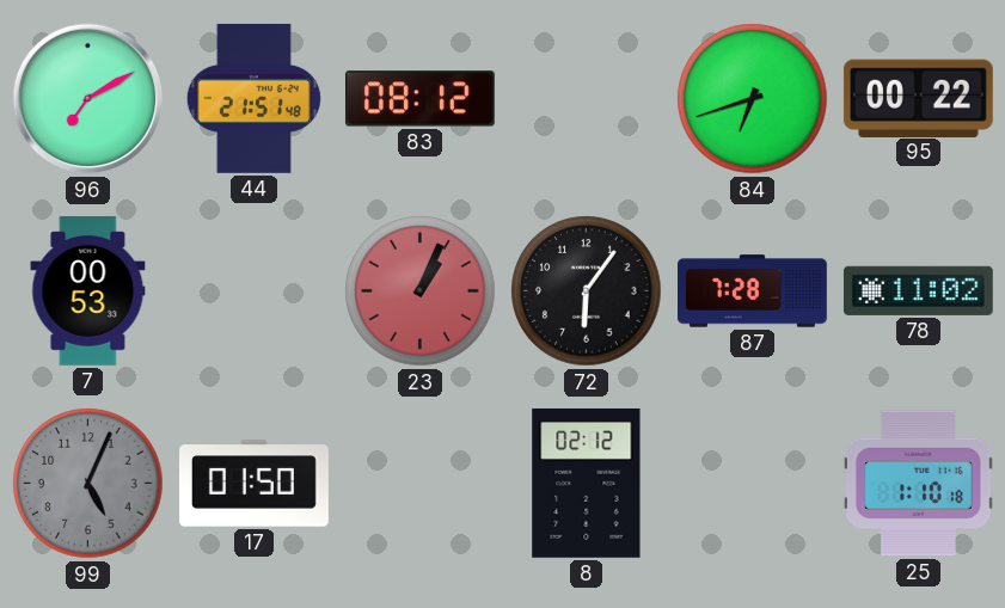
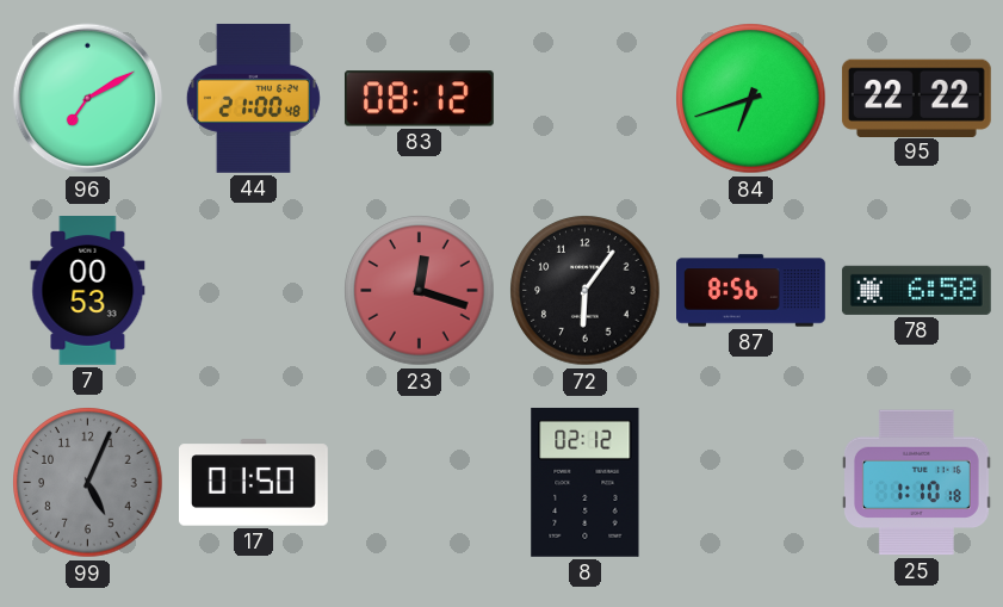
44: 21:51 -> 21:00 (253, 99)
95: 00:22 -> 22:22 (916, 98)
23: 1:04 -> 12:18 (420, 291)
87: 7:28 -> 8:56 (751, 291)
78: 11:02 -> 6:58 (916, 290)
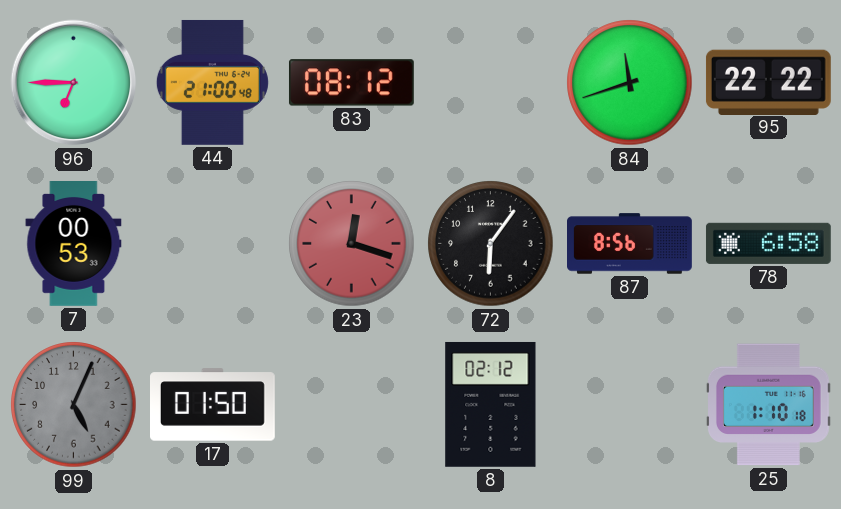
96: 7:10 -> 6:45 (74, 83)
84: 6:42 -> 11:42 (630, 83)
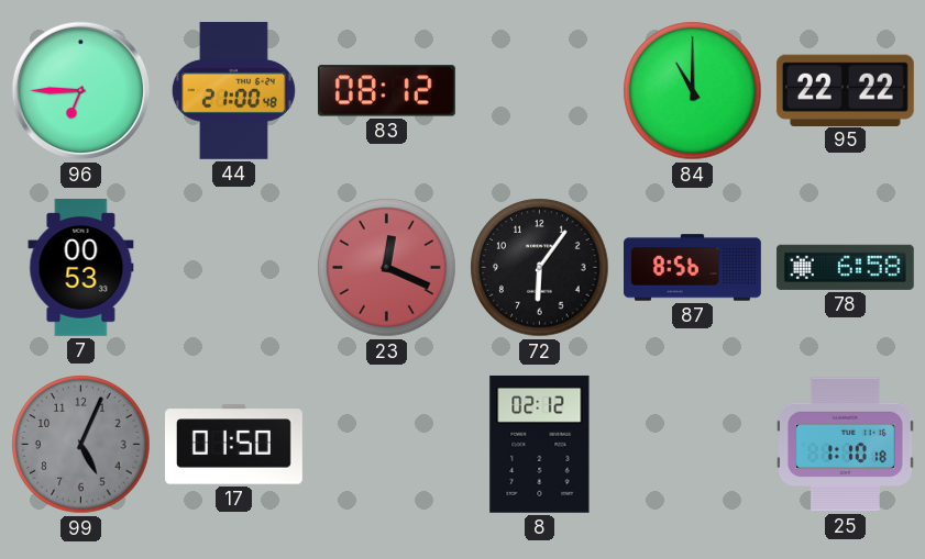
84: 11:42 -> 11:00 (693, 91)
23: 12:18 -> 12:19 (387, 268)
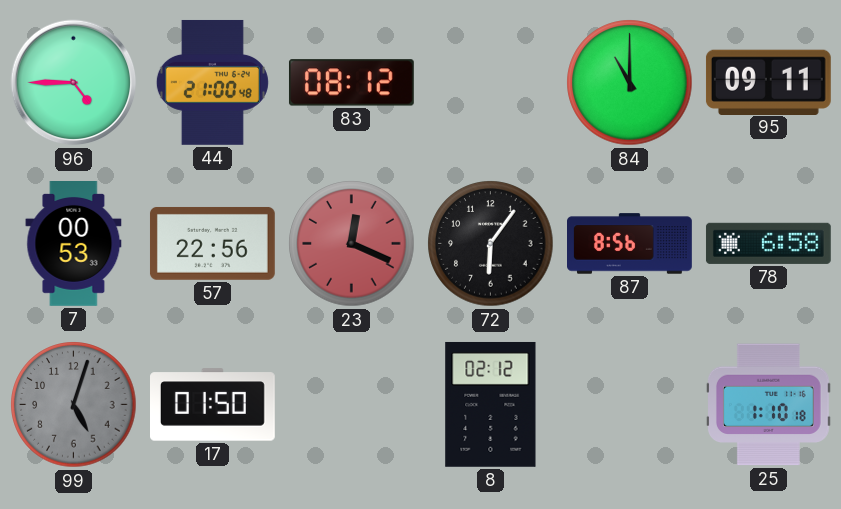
96: 6:45 -> 4:45 (74, 83)
95: 22:22 -> 09:11 (768, 82)
57: none -> 22:56 (212, 243)
99: 5:04 -> 5:03 (74, 405)
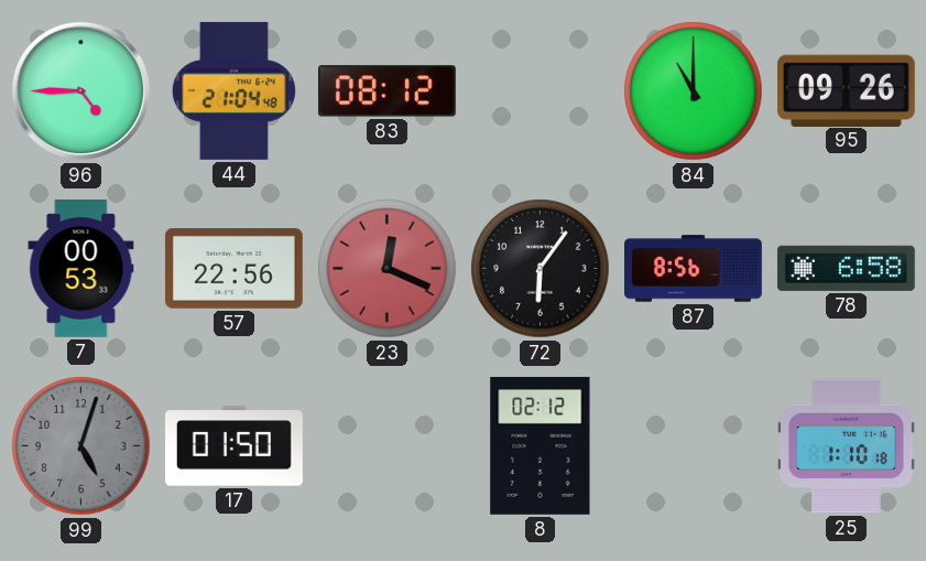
44: 21:00 -> 21:04 (233, 91)
95: 09:11 -> 09:26 (846, 90)
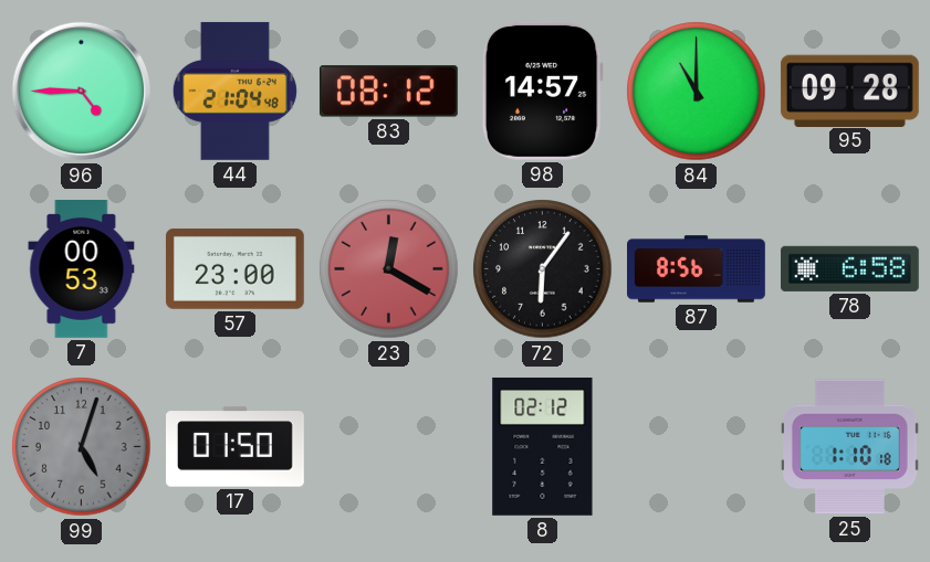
98: none -> 14:57 (542, 91)
95: 09:26 -> 09:28 (849, 91)
57: 22:56 -> 23:00 (234, 268)
23: 12:19 -> 12:20 (389, 269)
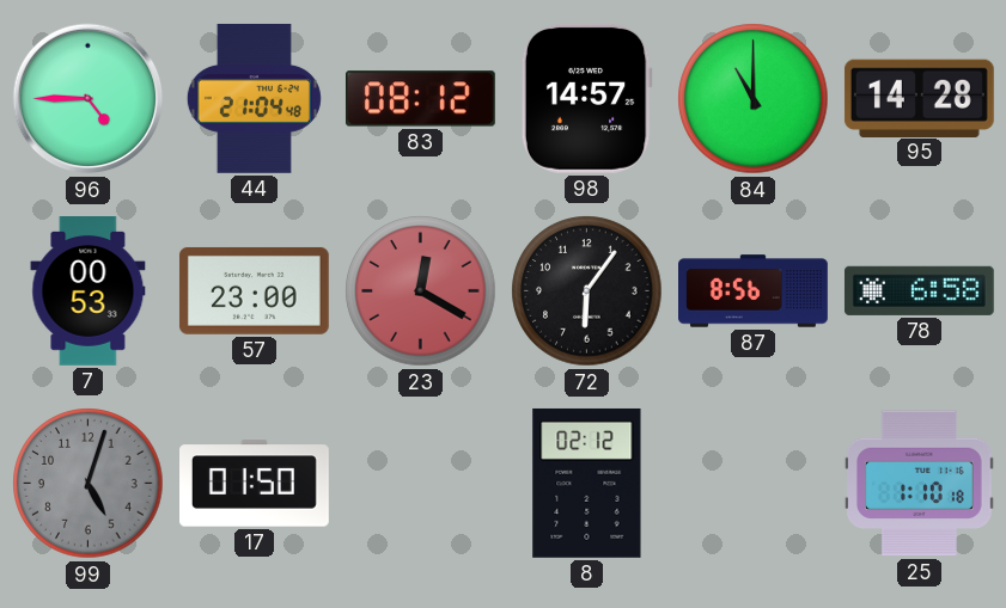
95: 09:28 -> 14:28 (919, 98)
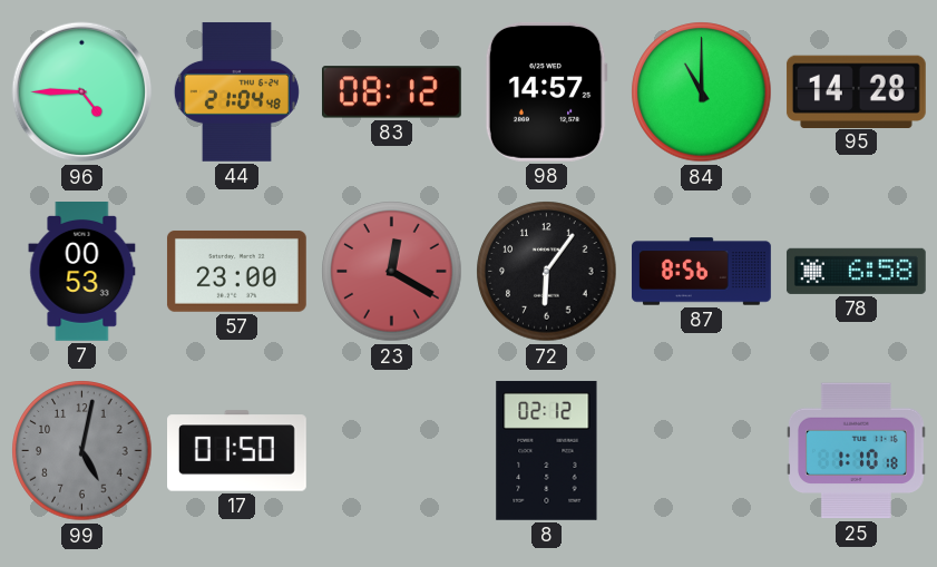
99: 5:03 -> 5:02 (82, 451)
